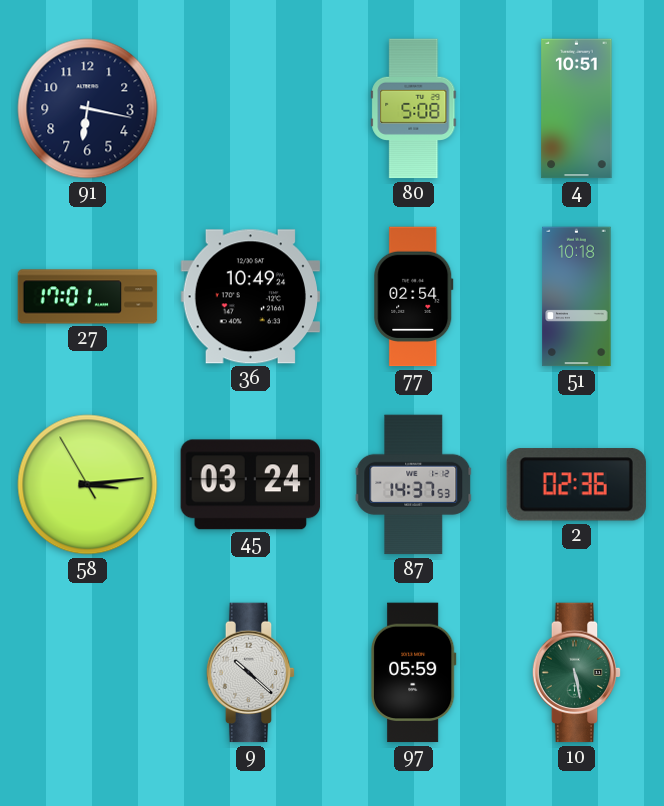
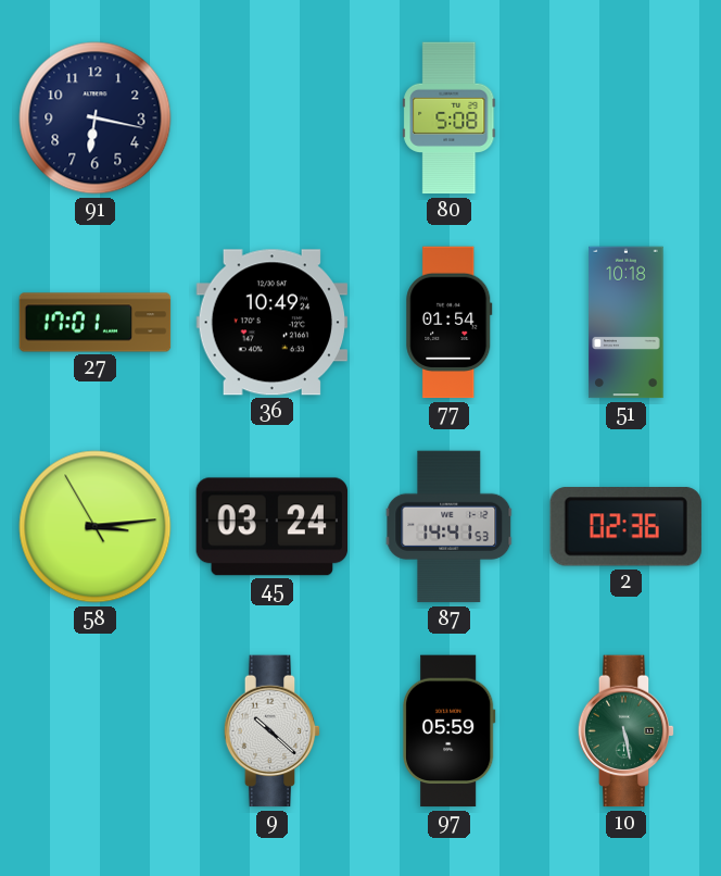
4: 10:51 -> none (577, 109)
77: 02:54 -> 01:54 (450, 323)
87: 14:37 -> 14:41 (450, 527)
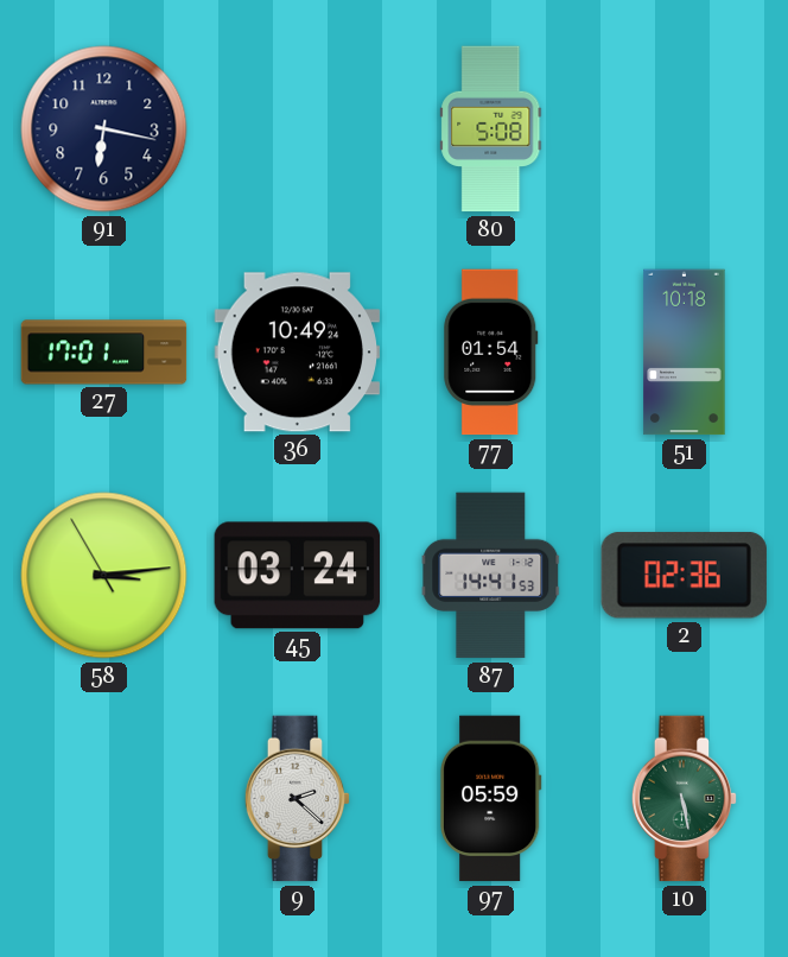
9: 10:22 -> 2:22 (298, 799)
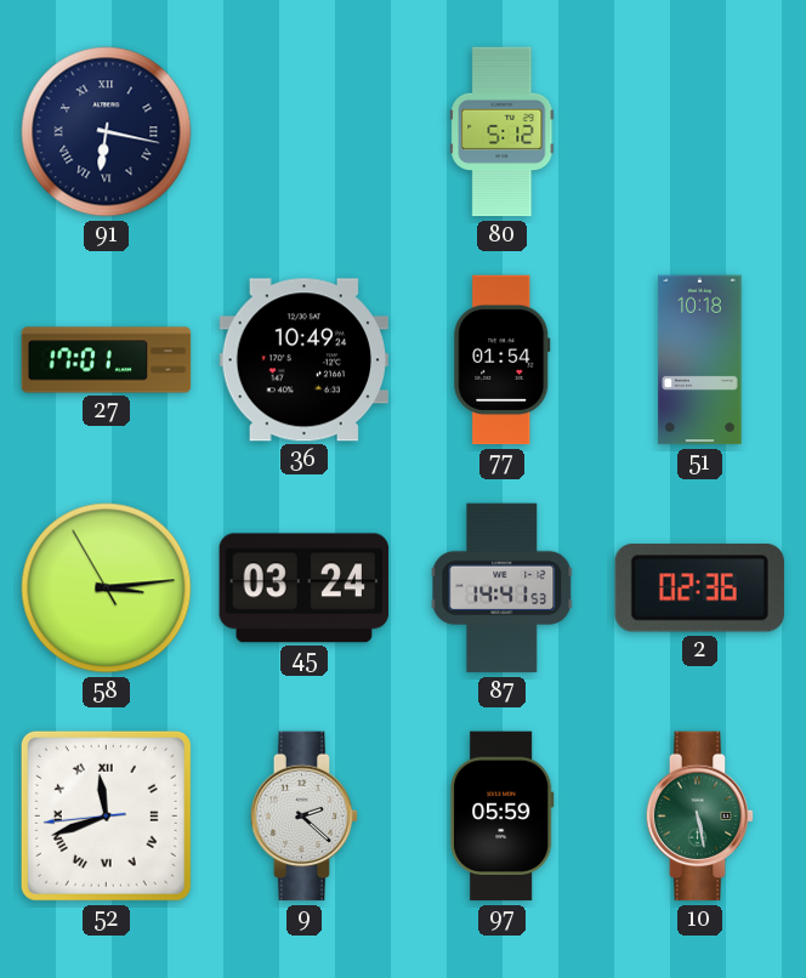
91 numerals: Arabic -> Roman (107, 132)
80: 5:08 -> 5:12 (503, 132)
52: none -> 11:41 (106, 815)
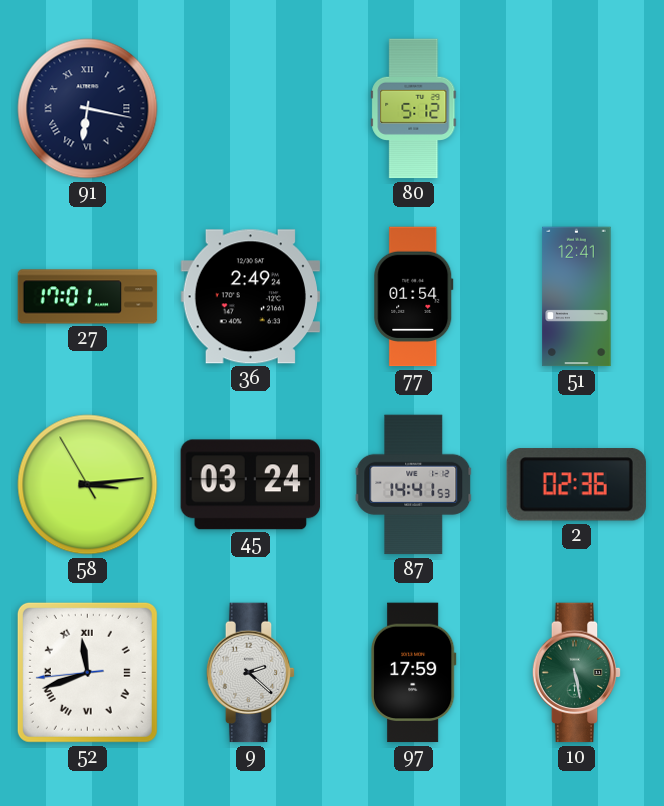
36: 10:49 -> 2:49 (251, 297)
51: 10:18 -> 12:41 (577, 297)
97: 05:59 -> 17:59 (414, 673)
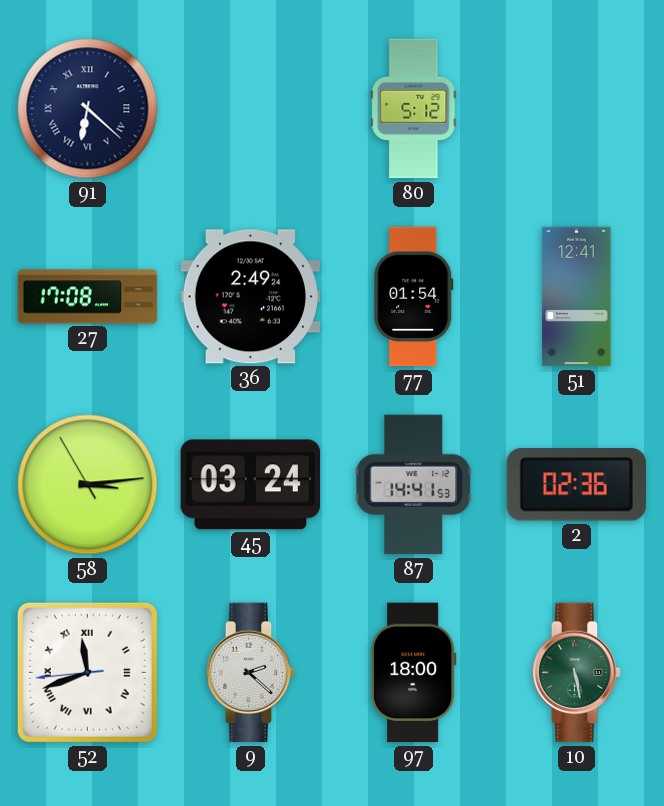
91: 6:17 -> 6:22 (88, 109)
27: 17:01 -> 17:08 (88, 297)
97: 17:59 -> 18:00 (414, 673)
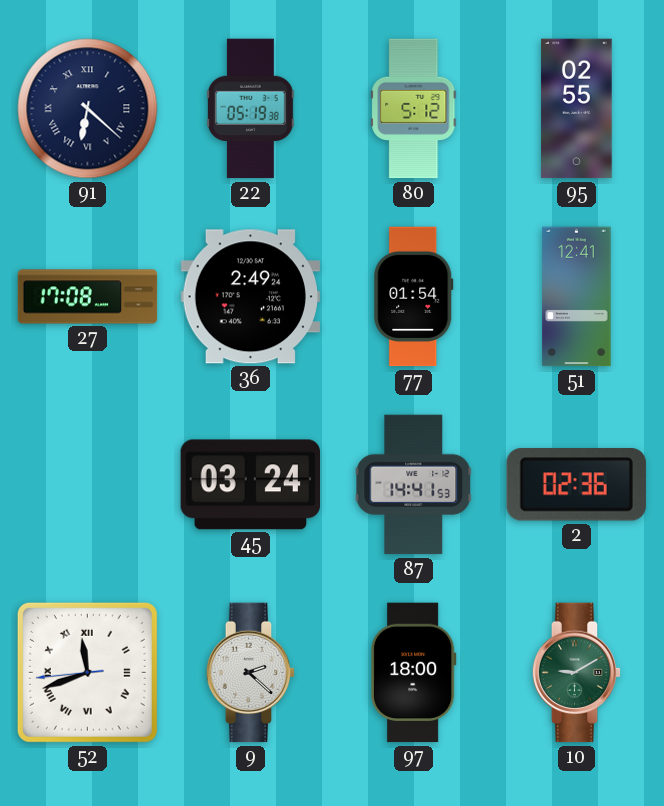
22: none -> 05:19 (250, 109)
95: none -> 02:55 (577, 109)
58: 3:13 -> none (88, 485)
10: 5:28 -> 9:10 (577, 673)
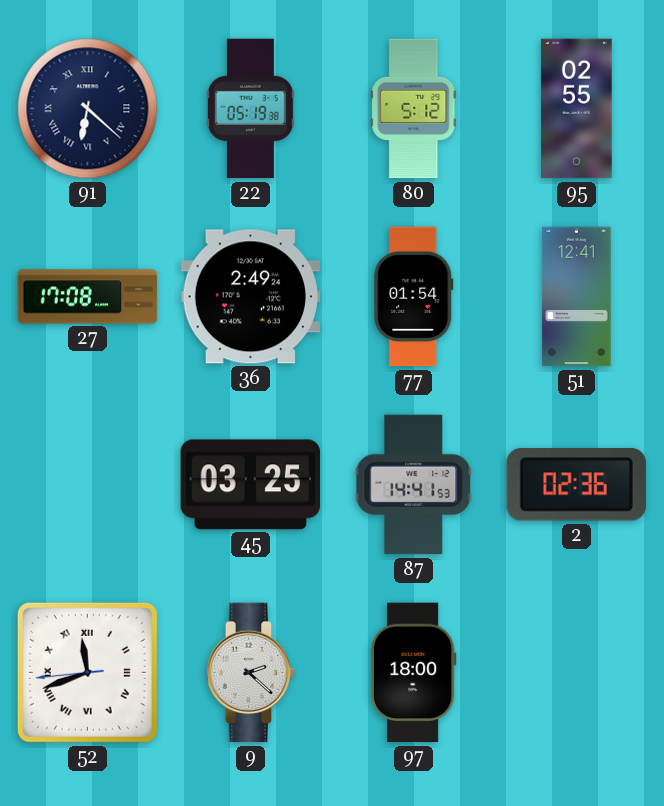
45: 03:24 -> 03:25 (250, 485)
10: 9:10 -> none (577, 673)
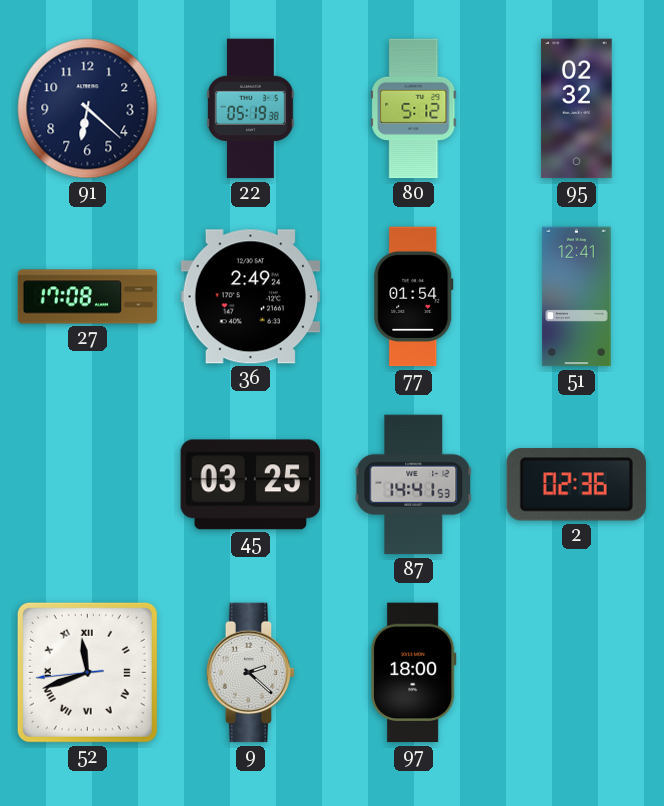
91 numerals: Roman -> Arabic (88, 109)
95: 02:55 -> 02:32 (577, 109)
